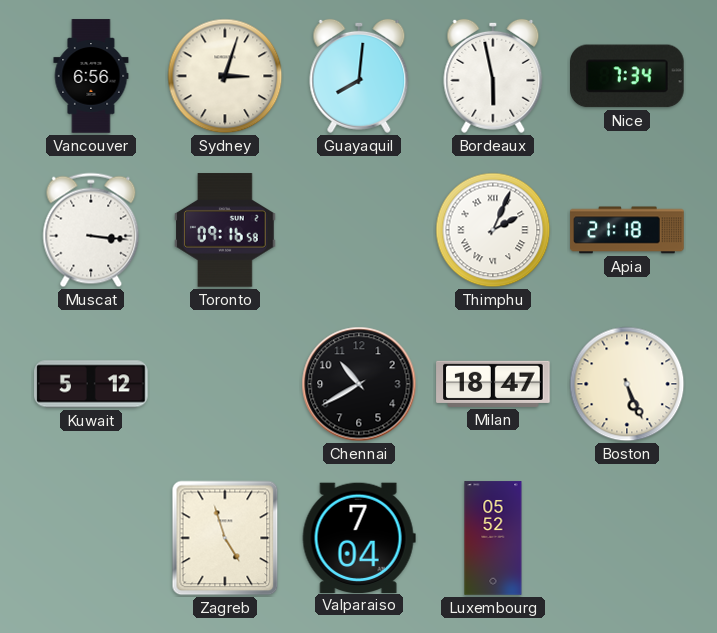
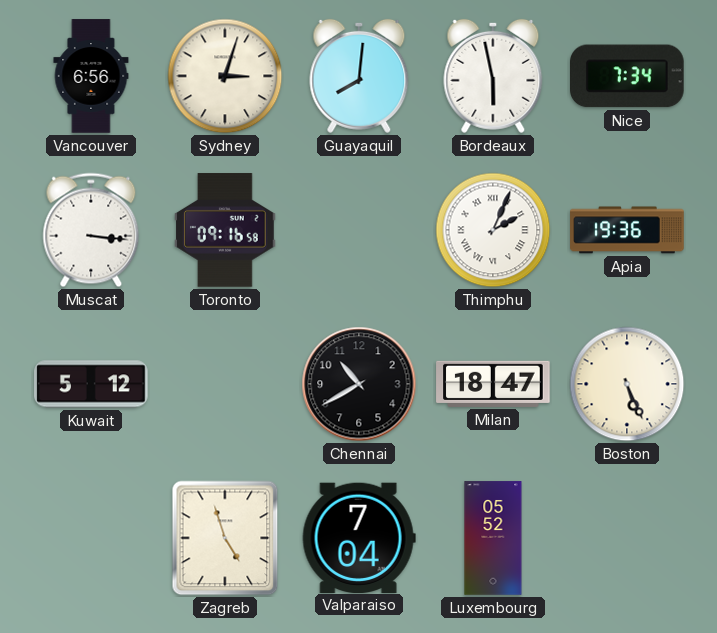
Apia: 21:18 -> 19:36 (627, 230)
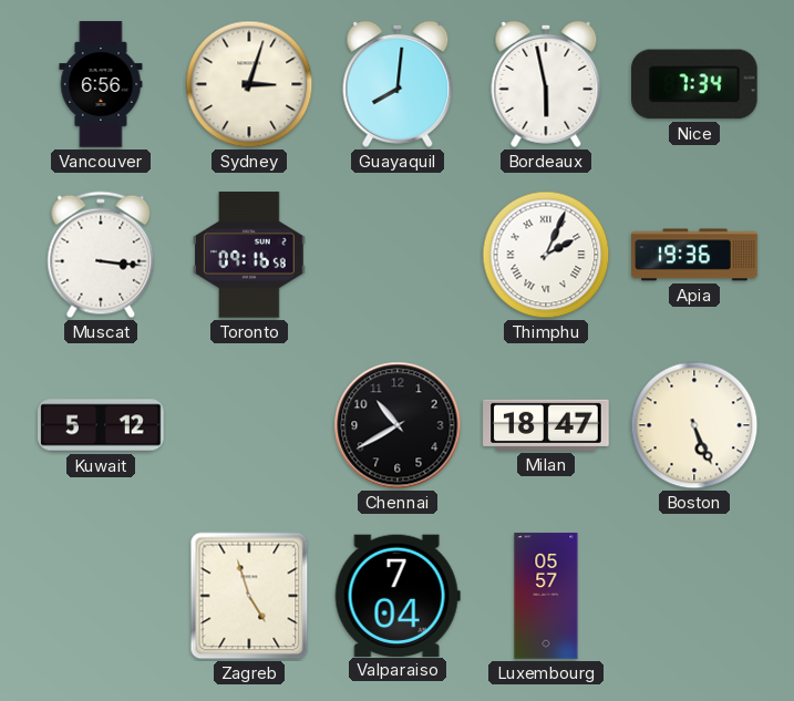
Luxembourg: 05:52 -> 05:57 (546, 596)
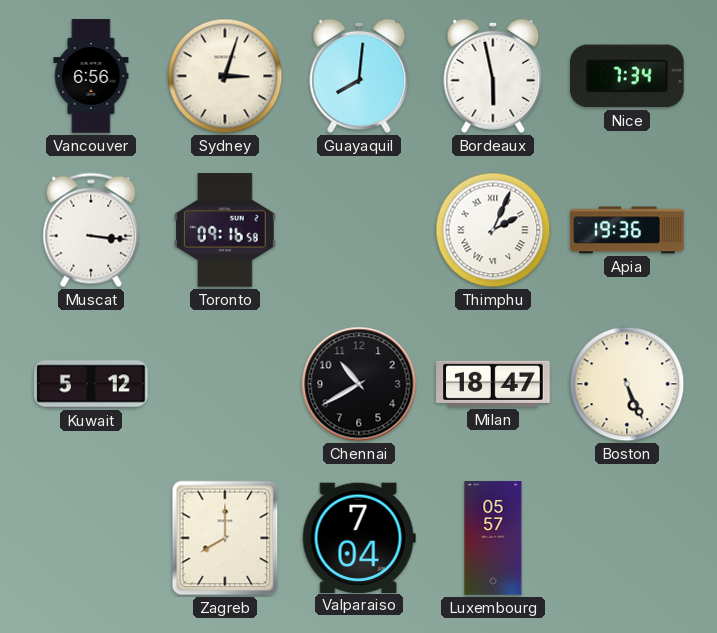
Zagreb: 4:57 -> 8:00 (225, 538)
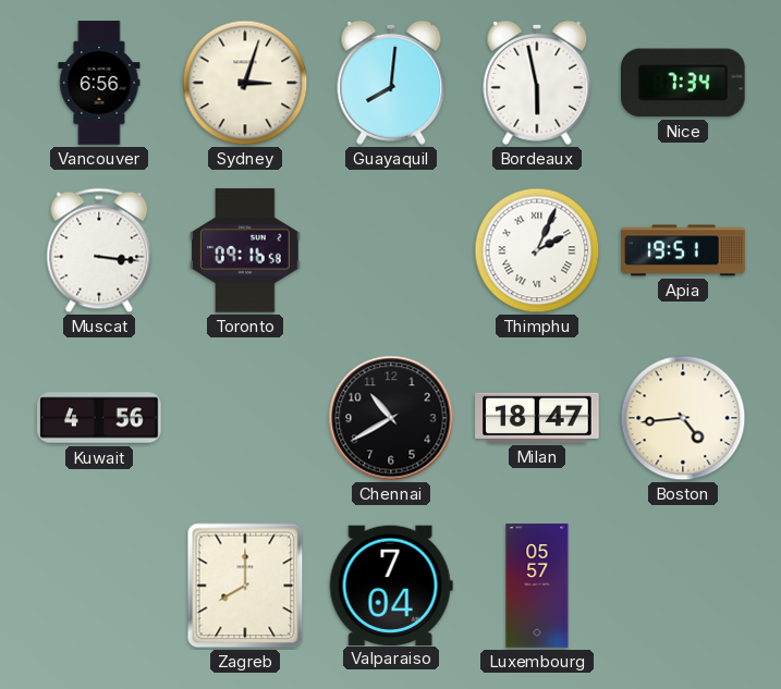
Apia: 19:36 -> 19:51 (683, 250)
Kuwait: 5:12 -> 4:56 (99, 418)
Boston: 5:26 -> 4:44 (683, 418)
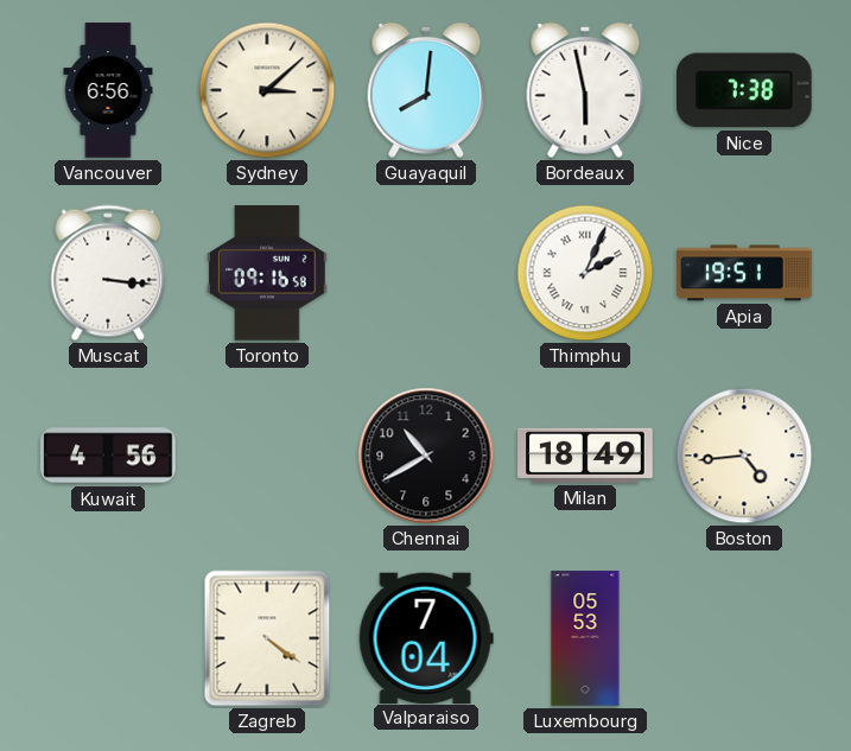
Sydney: 3:03 -> 3:08 (267, 90)
Nice: 7:34 -> 7:38 (745, 90)
Milan: 18:47 -> 18:49 (585, 456)
Zagreb: 8:00 -> 4:21 (267, 638)
Luxembourg: 05:57 -> 05:53 (585, 638)
